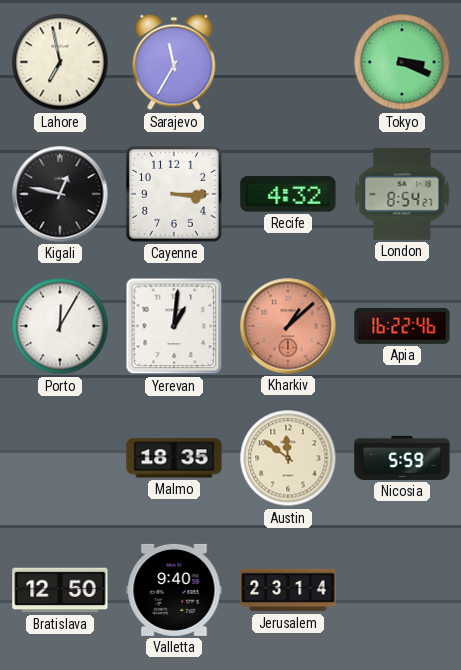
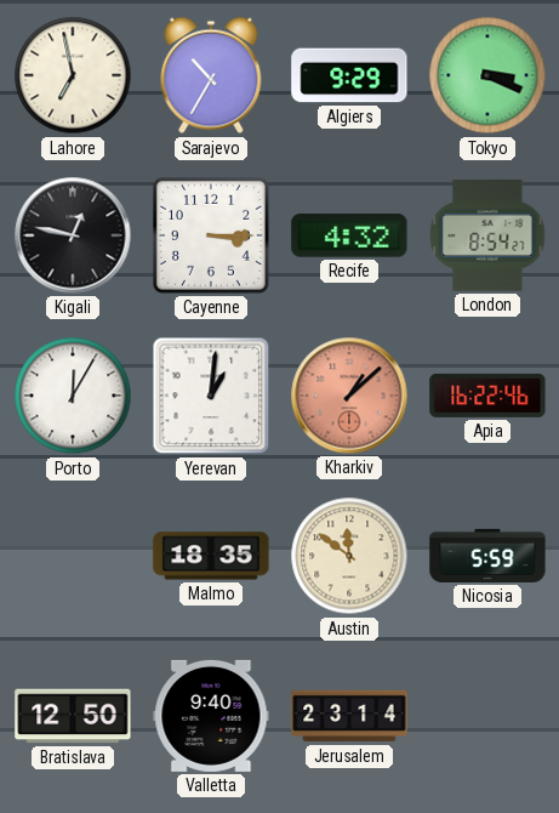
Sarajevo: 11:35 -> 10:35 (211, 75)
Algiers: none -> 9:29 (349, 75)
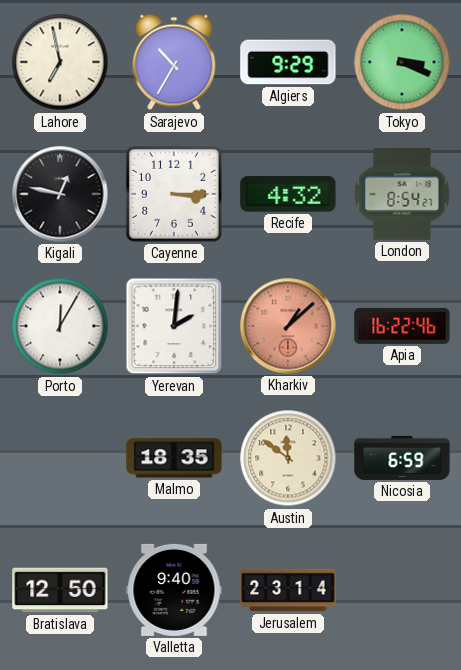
Yerevan: 1:01 -> 2:01 (174, 326)
Nicosia: 5:59 -> 6:59 (402, 458)
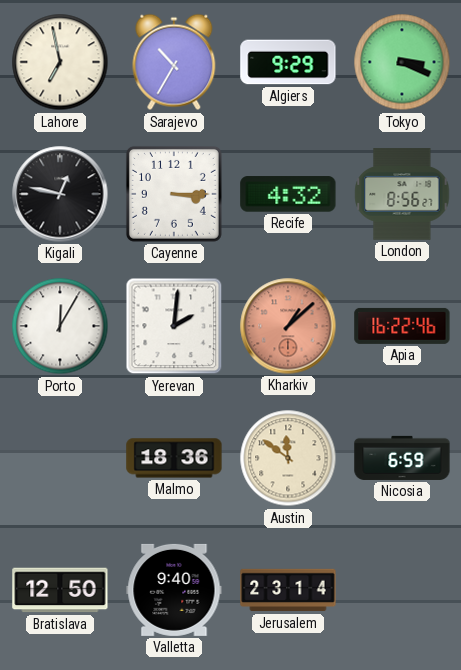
London: 8:54 -> 8:56 (402, 194)
Malmo: 18:35 -> 18:36 (174, 458)
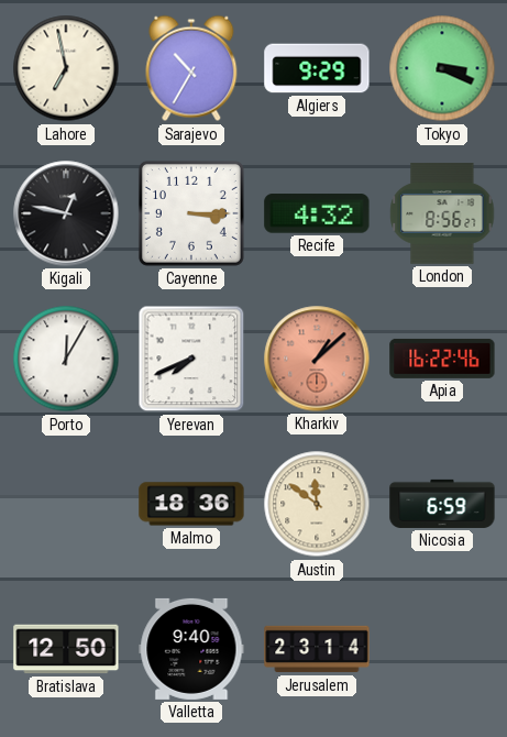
Yerevan: 2:01 -> 7:41 (191, 359)
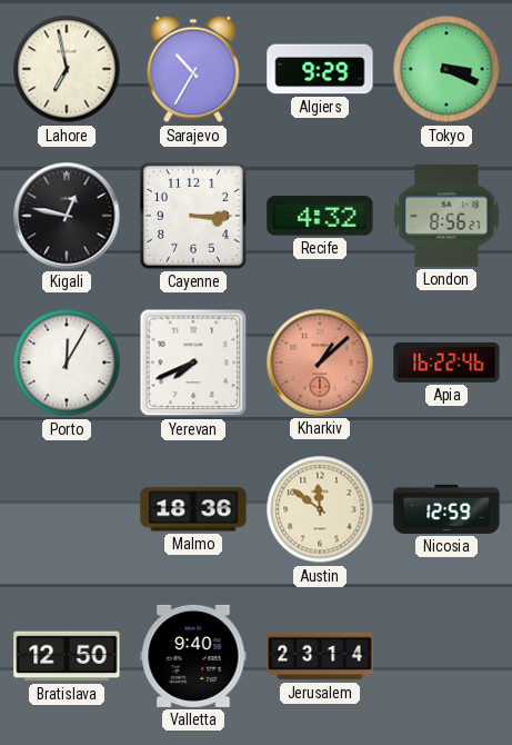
Nicosia: 6:59 -> 12:59 (446, 509)
